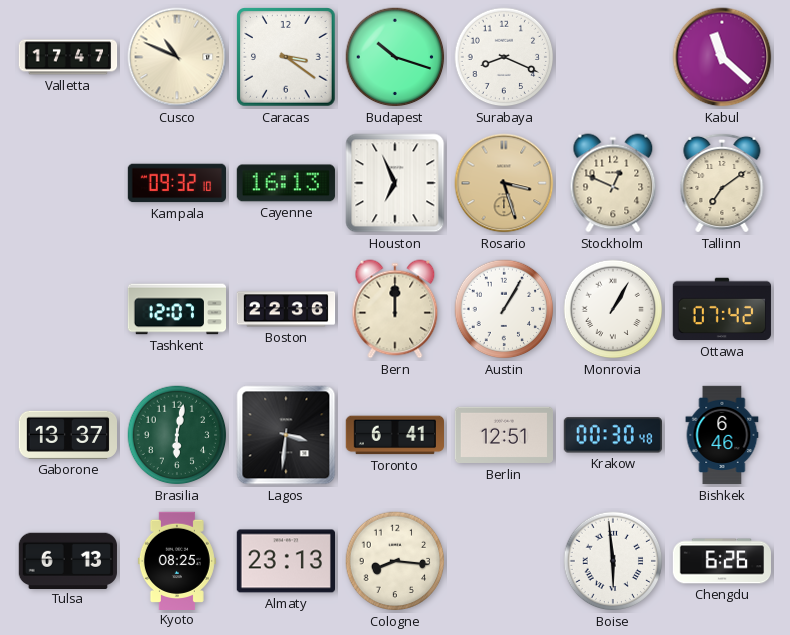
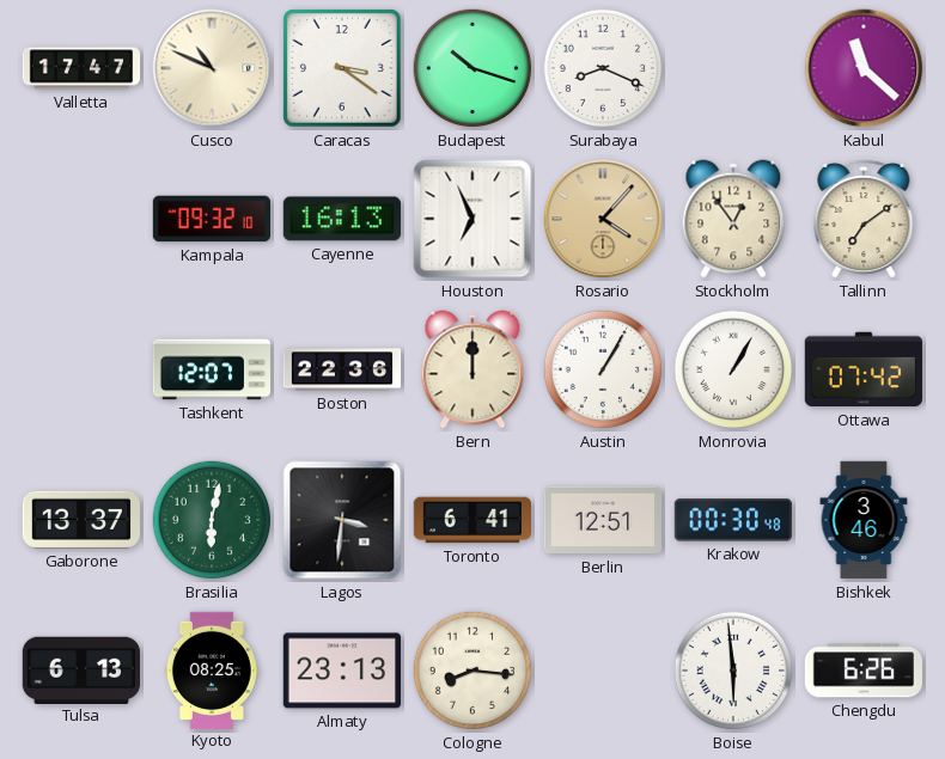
Rosario: 3:27 -> 4:07 (603, 219)
Stockholm: 12:49 -> 12:54 (733, 219)
Bishkek: 6:46 -> 3:46 (864, 520)
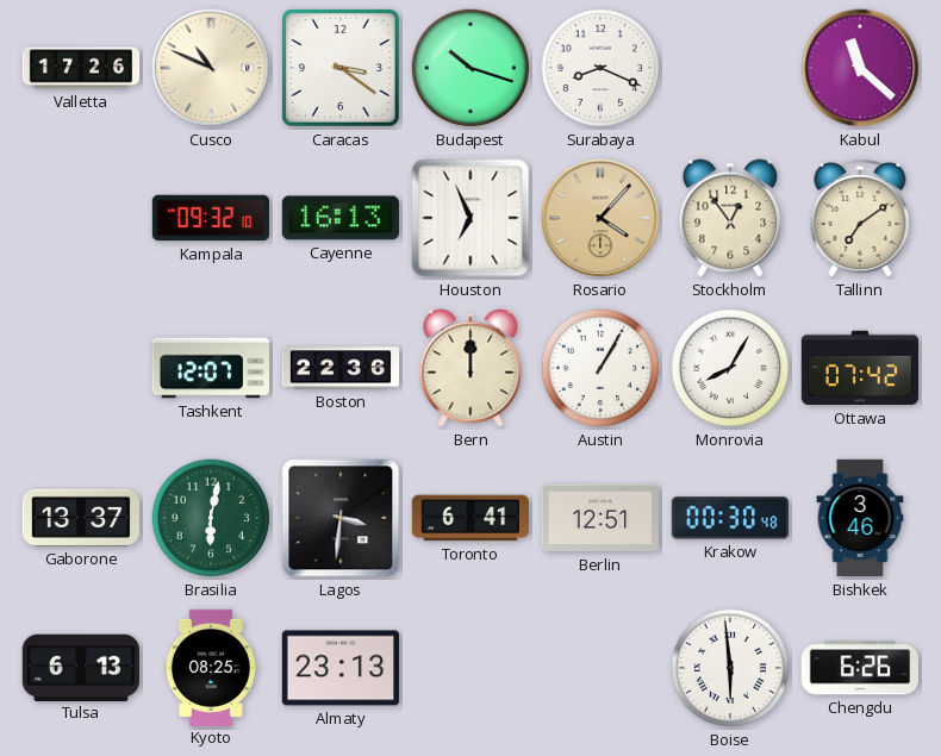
Valletta: 17:47 -> 17:26 (81, 68)
Monrovia: 1:05 -> 8:05 (730, 368)
Cologne: 8:16 -> none (472, 671)
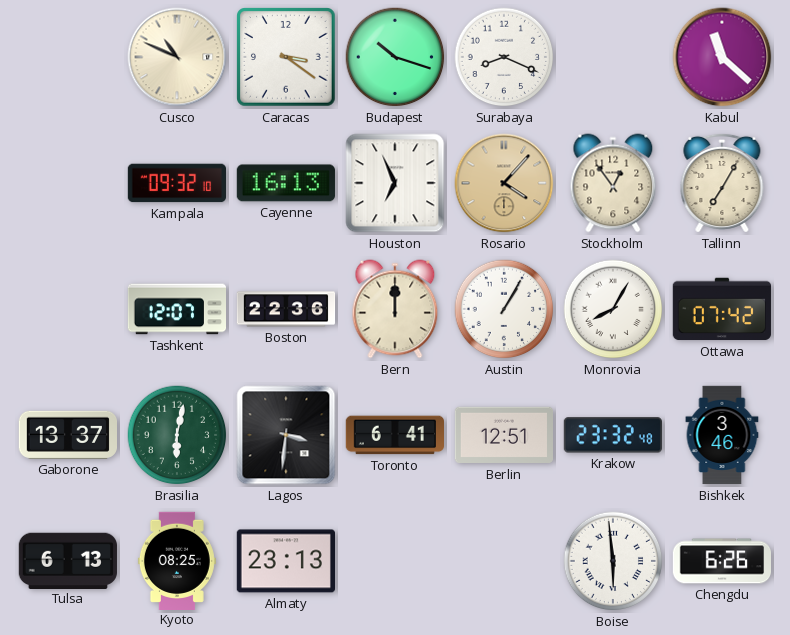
Valletta: 17:26 -> none (81, 68)
Tallinn: 7:09 -> 7:05 (722, 183)
Krakow: 00:30 -> 23:32 (613, 435)
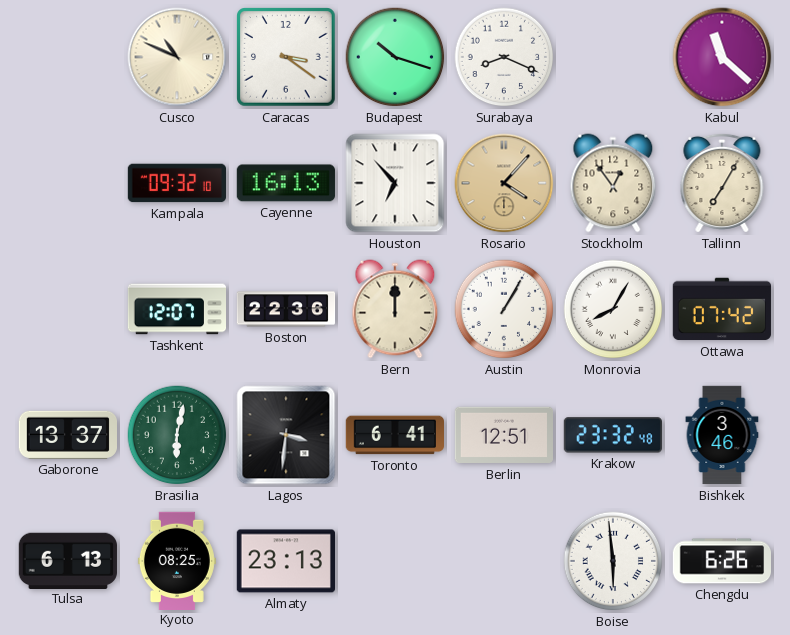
Houston: 6:56 -> 6:53 (395, 183)
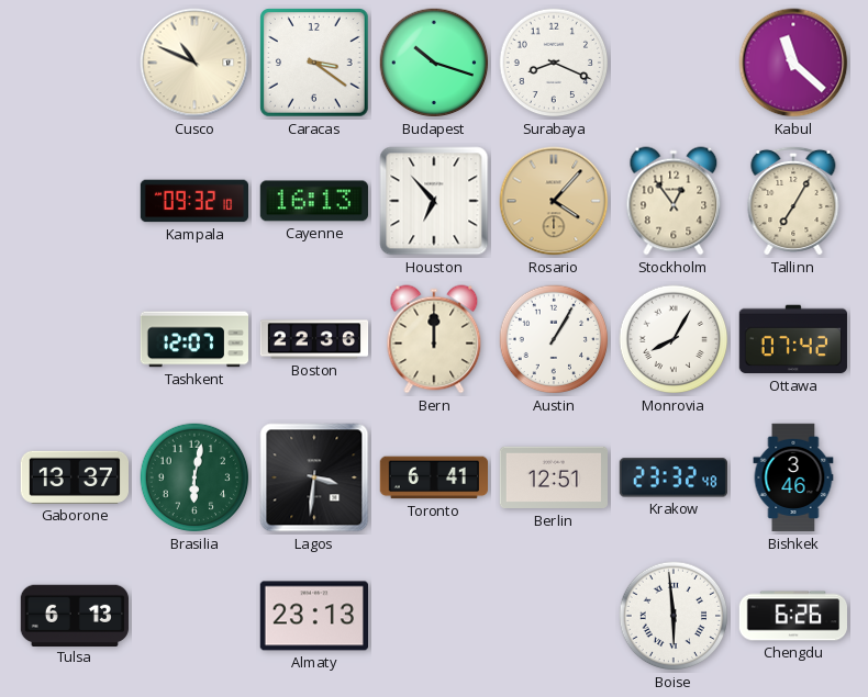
Kyoto: 08:25 -> none (177, 560)
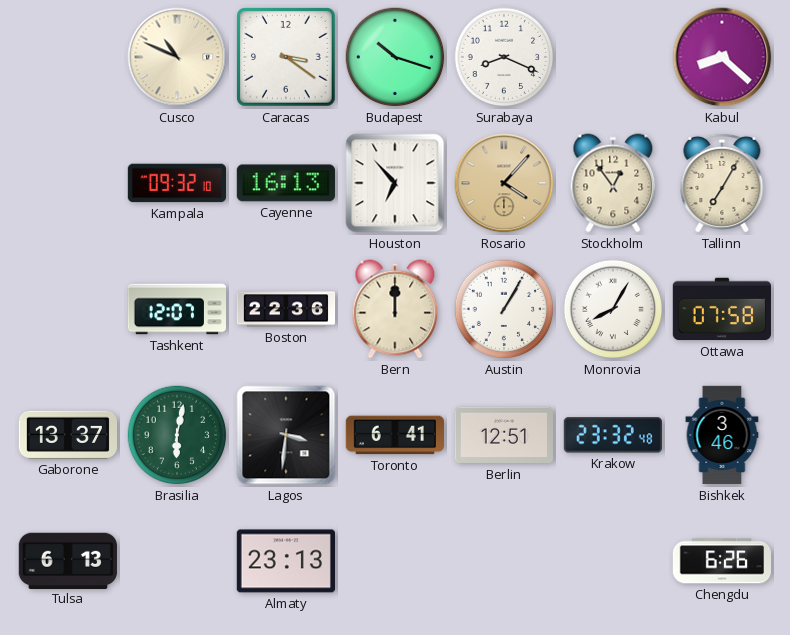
Kabul: 11:22 -> 8:22 (722, 57)
Ottawa: 07:42 -> 07:58 (722, 309)
Boise: 5:59 -> none (674, 616)
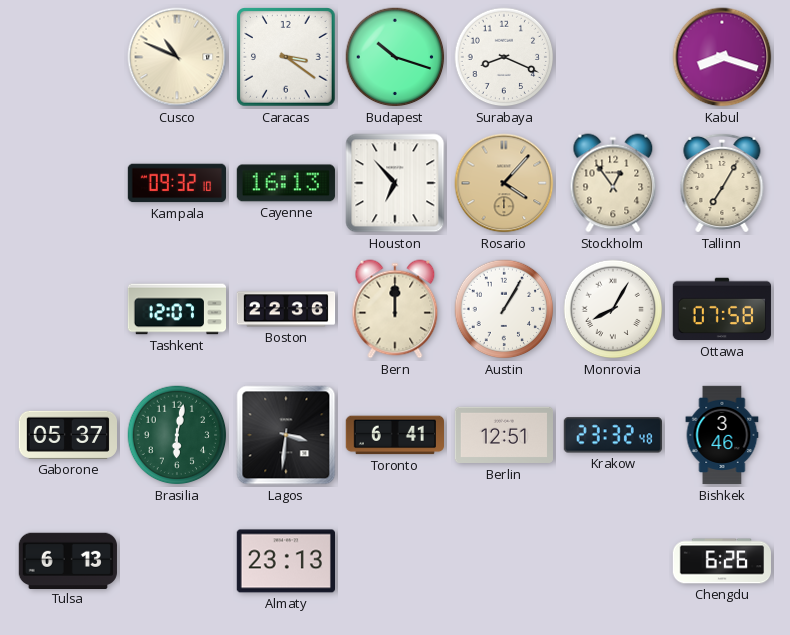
Kabul: 8:22 -> 8:18 (722, 57)
Gaborone: 13:37 -> 05:37 (67, 435)
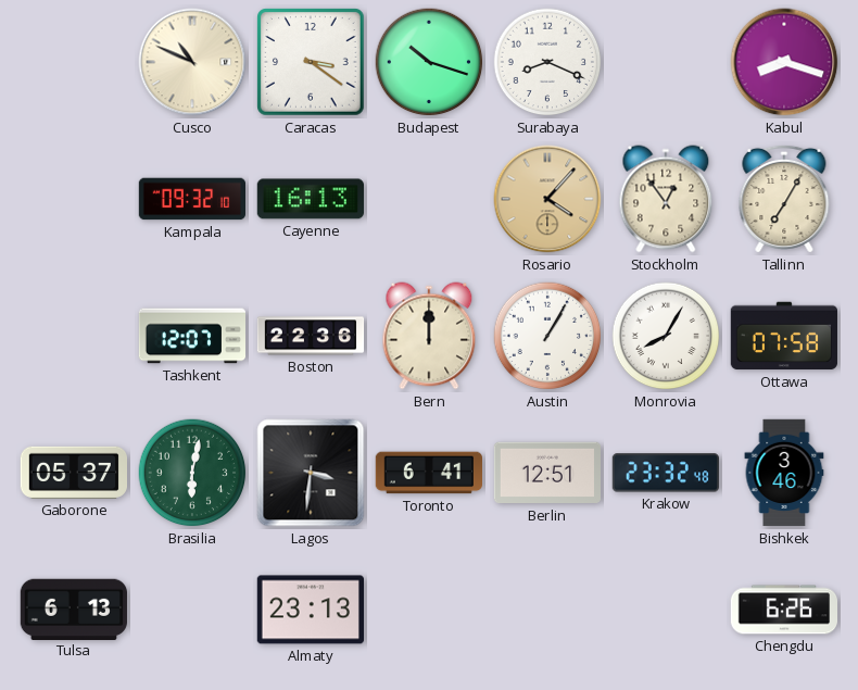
Houston: 6:53 -> none (395, 183)
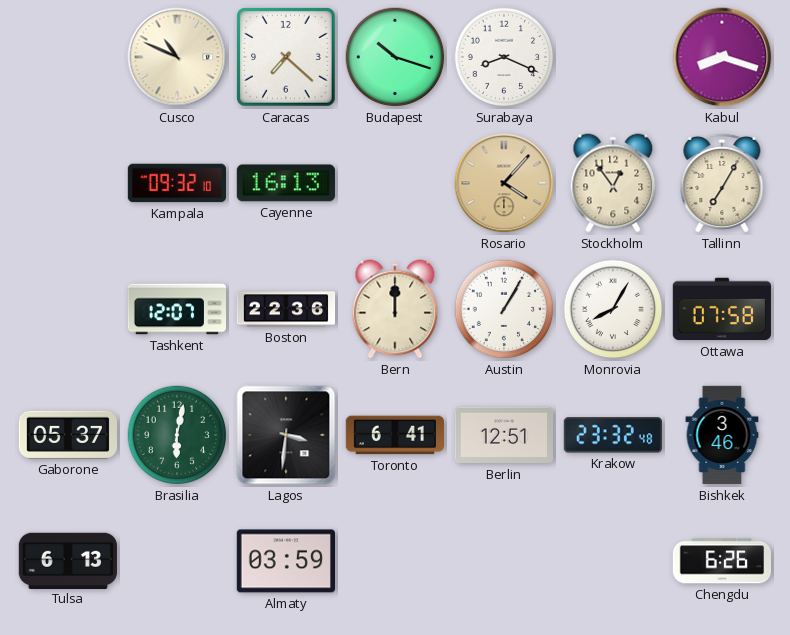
Caracas: 3:21 -> 7:22 (286, 57)
Almaty: 23:13 -> 03:59 (285, 561)
